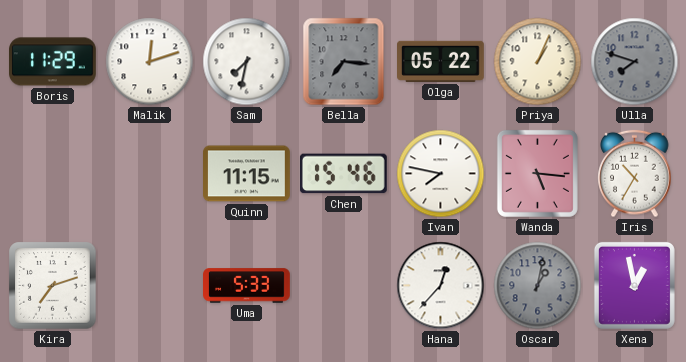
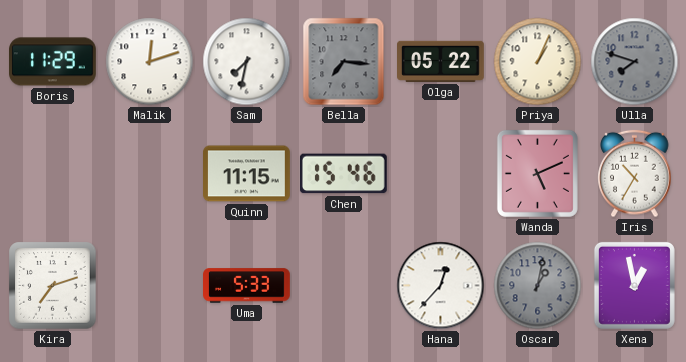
Ivan: 7:47 -> none (441, 174)
Wanda: 5:16 -> 5:11 (537, 173)
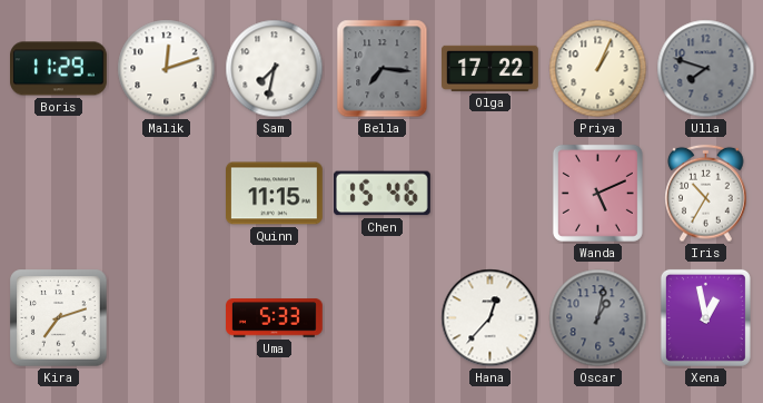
Olga: 05:22 -> 17:22 (490, 68)
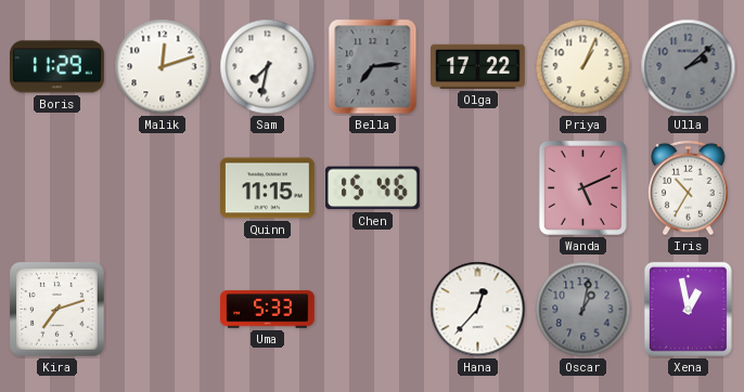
Bella: 7:16 -> 7:14 (373, 67)
Ulla: 7:48 -> 2:08 (689, 67)
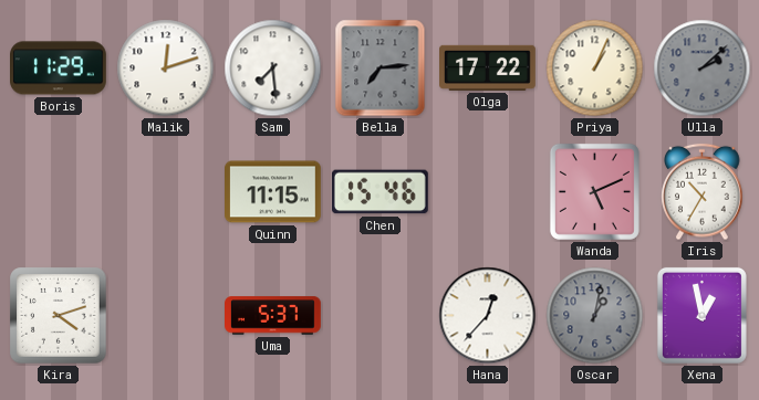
Sam: 7:32 -> 7:29 (273, 69)
Kira: 7:12 -> 4:12 (59, 316)
Uma: 5:33 -> 5:37 (273, 316)
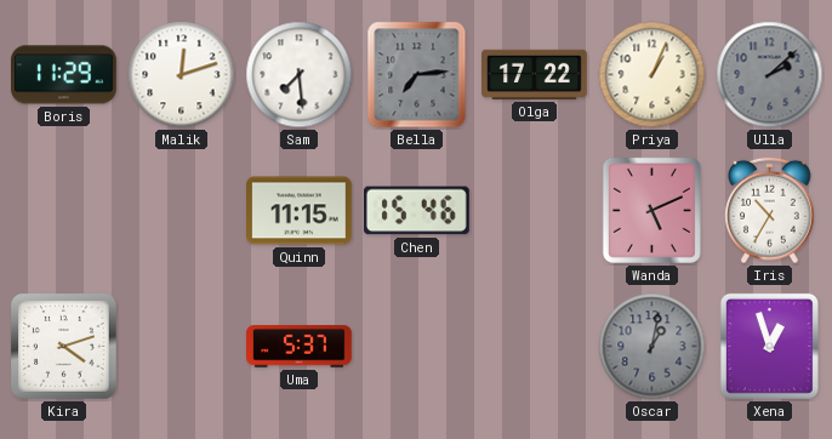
Hana: 12:37 -> none (488, 316)
Xena: 12:58 -> 12:57 (769, 346)
